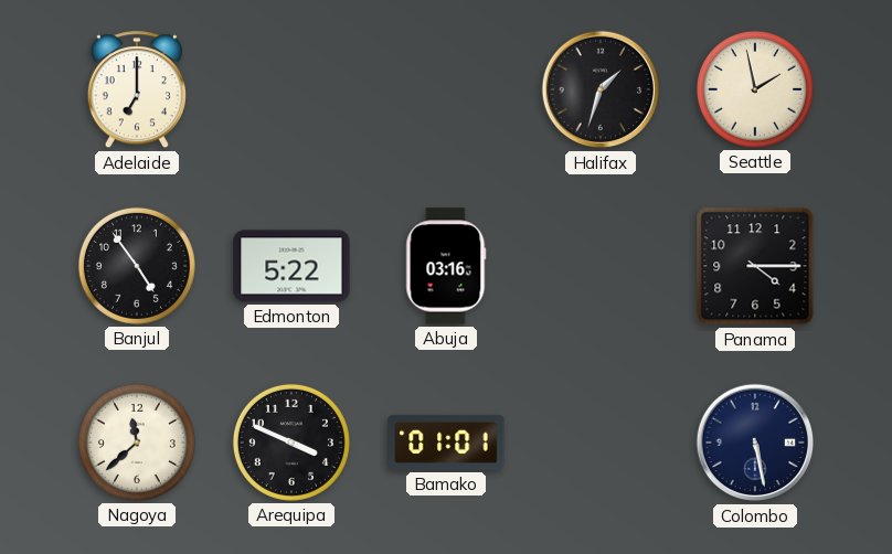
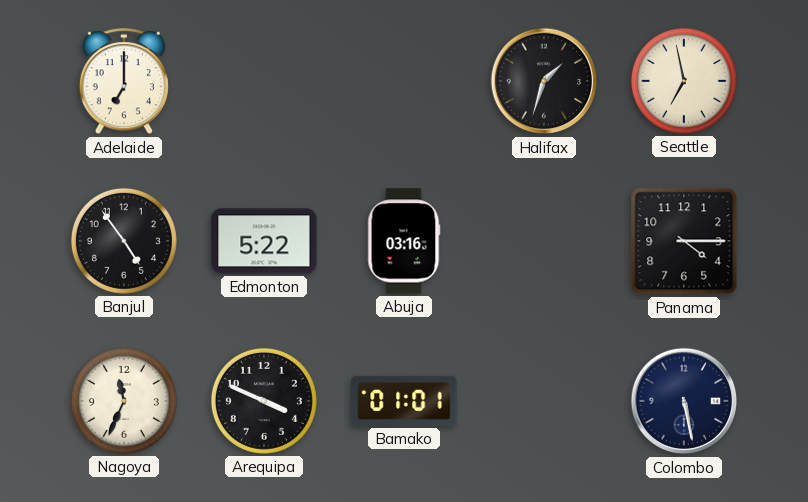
Seattle: 1:58 -> 6:58 (684, 81)
Nagoya: 11:38 -> 11:34 (124, 401)
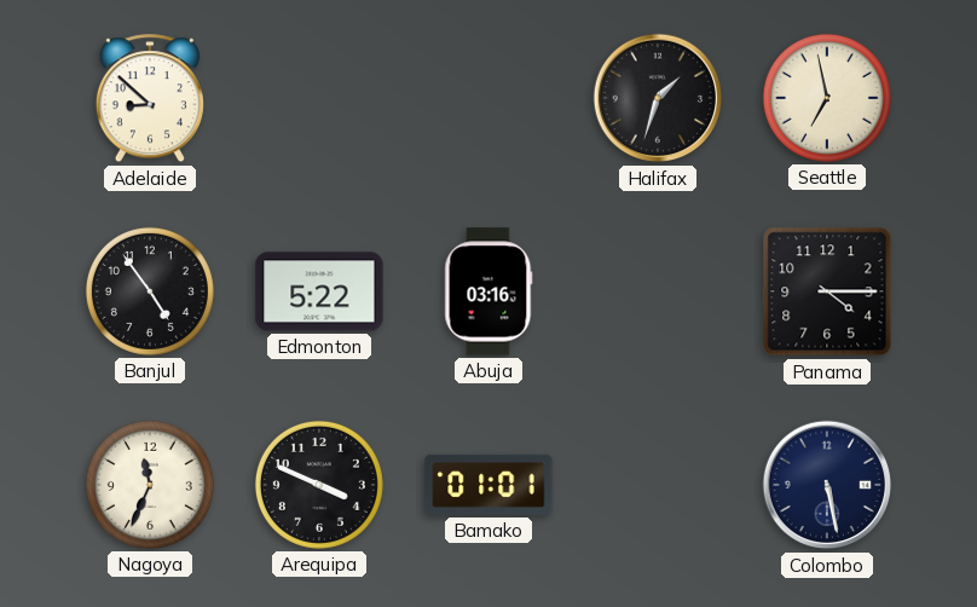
Adelaide: 7:00 -> 8:52 (150, 99)
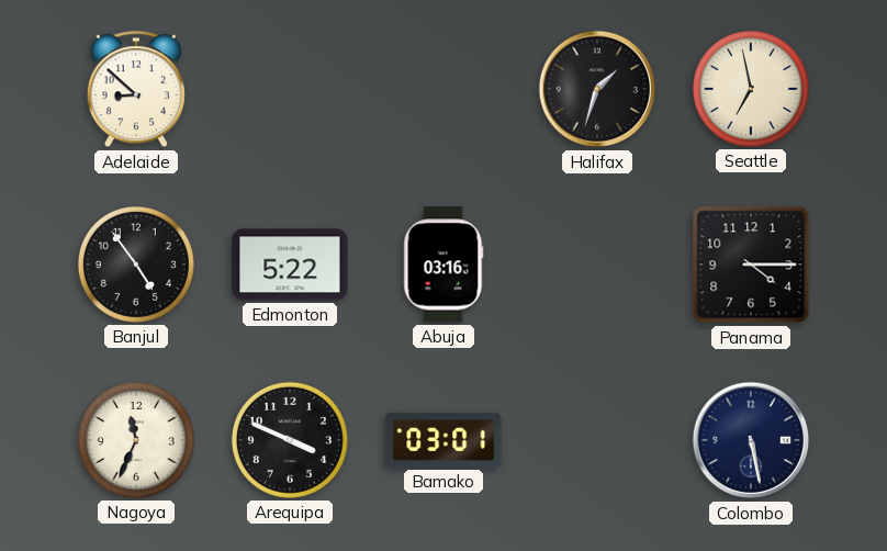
Bamako: 01:01 -> 03:01 (443, 440)
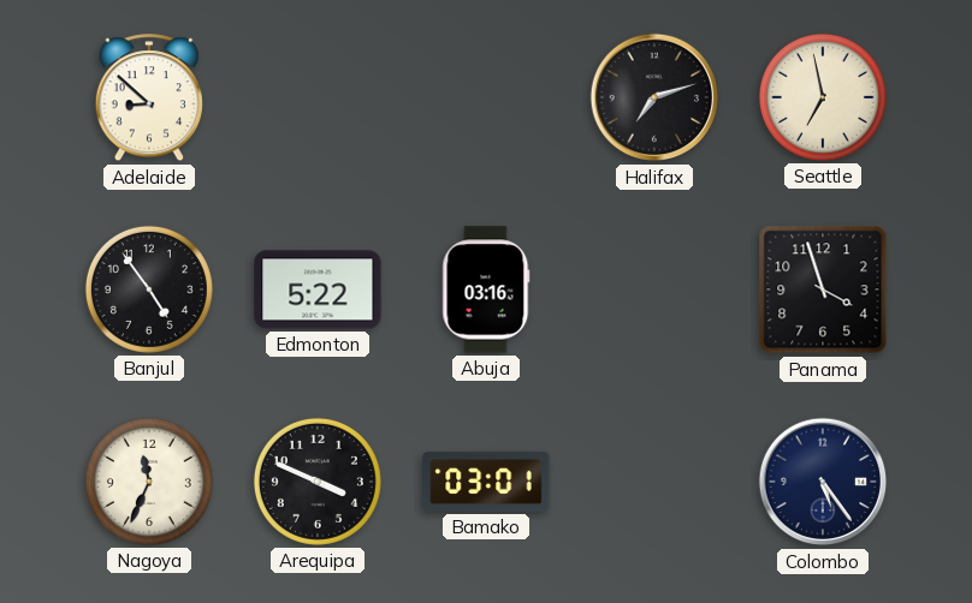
Halifax: 1:33 -> 7:12 (654, 97)
Panama: 4:15 -> 3:57 (823, 289)
Colombo: 5:28 -> 5:24 (823, 482)
